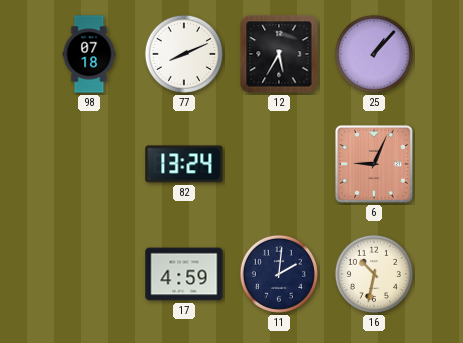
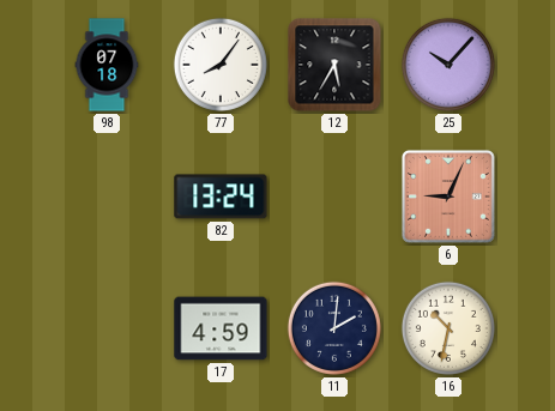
77: 8:11 -> 8:06 (221, 65)
25: 1:07 -> 10:07 (448, 65)
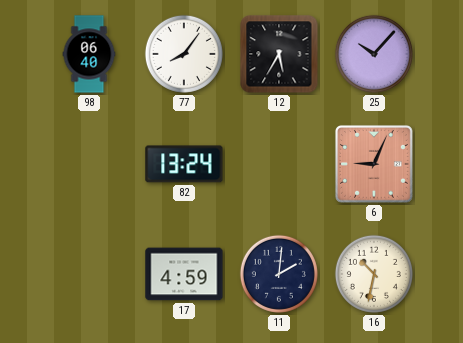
98: 07:18 -> 06:40 (89, 54)
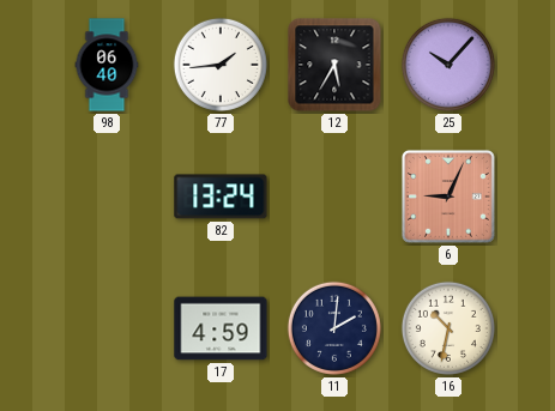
77: 8:06 -> 1:44 (221, 65)
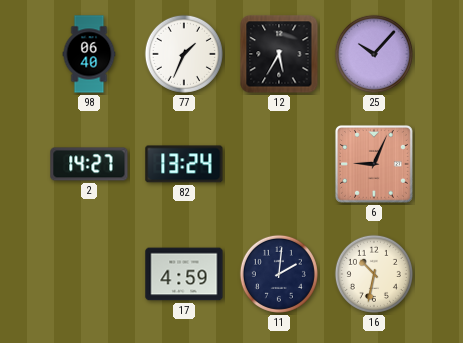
77: 1:44 -> 1:34 (184, 54)
2: none -> 14:27 (89, 164)
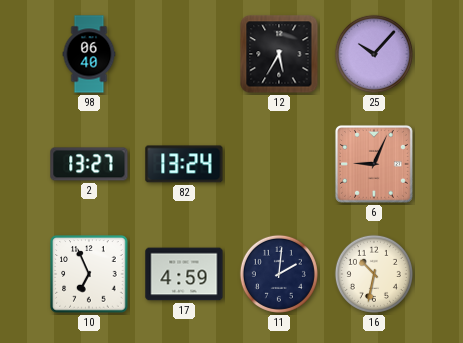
77: 1:34 -> none (184, 54)
2: 14:27 -> 13:27 (89, 164)
10: none -> 6:56 (89, 274)
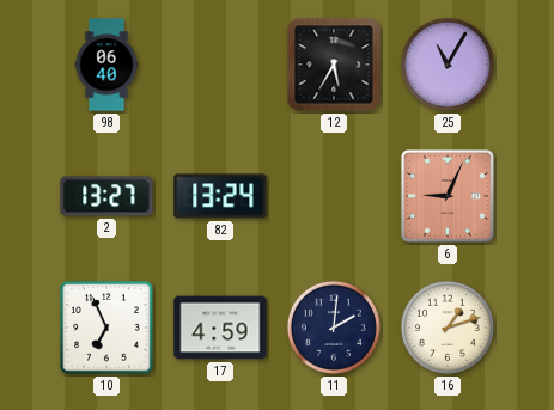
25: 10:07 -> 11:05 (448, 65)
16: 10:32 -> 1:12 (448, 328)
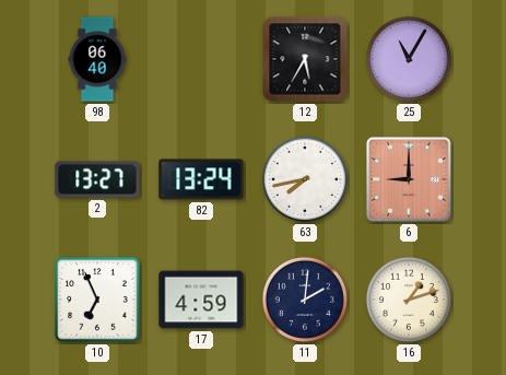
63: none -> 7:43 (305, 179)
6: 9:04 -> 9:00 (409, 179)
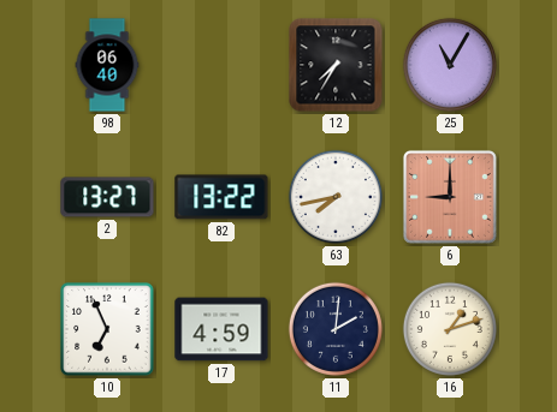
12: 5:35 -> 7:35 (336, 65)
82: 13:24 -> 13:22 (221, 197)
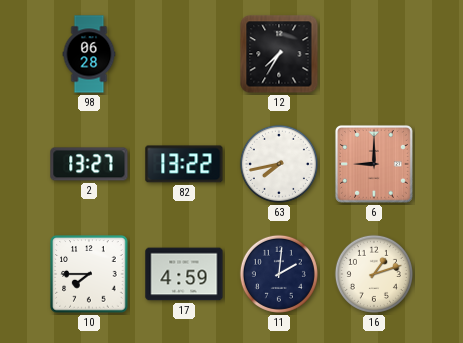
98: 06:40 -> 06:28 (89, 54)
25: 11:05 -> none (450, 65)
10: 6:56 -> 7:45 (89, 274)
